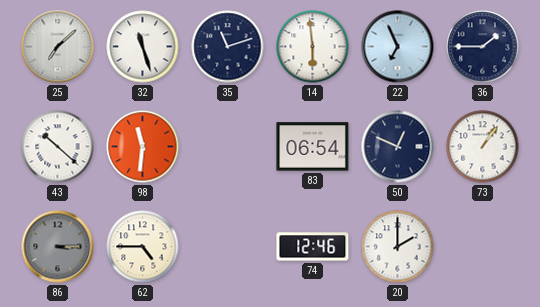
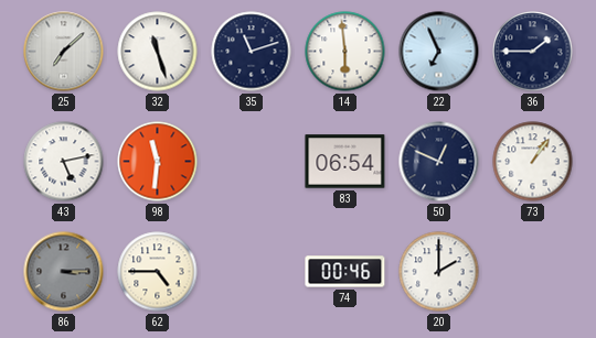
43: 10:22 -> 5:13 (64, 162)
74: 12:46 -> 00:46 (345, 272)
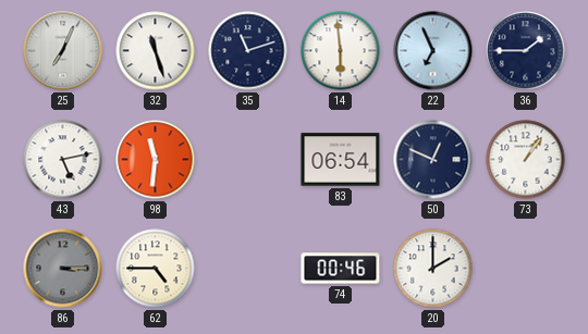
25: 7:08 -> 7:04 (63, 51)
